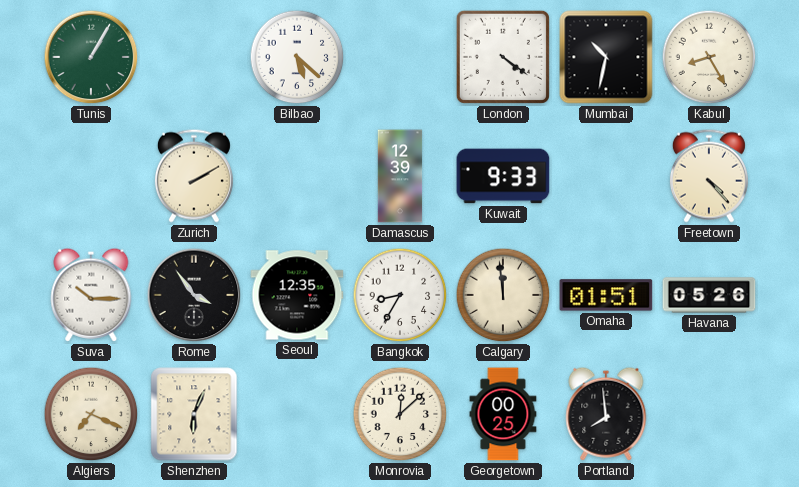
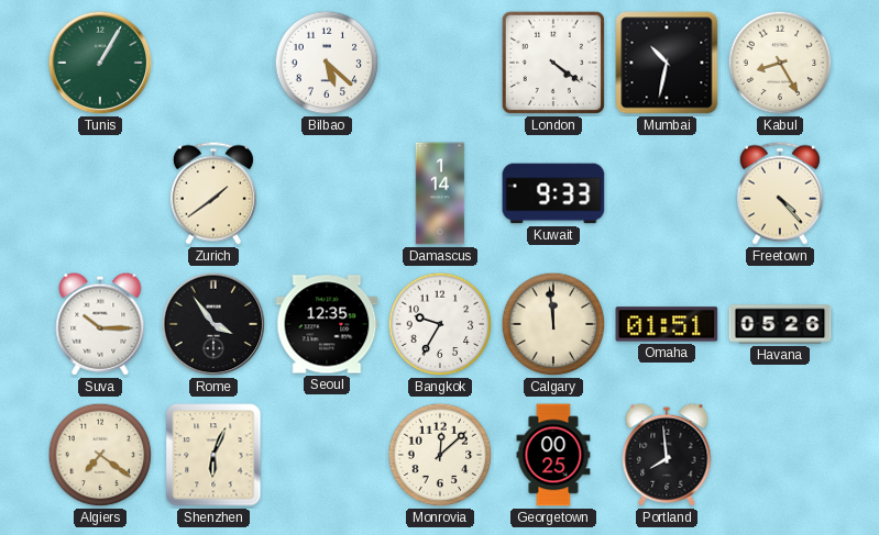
Zurich: 2:10 -> 1:39 (213, 193)
Damascus: 12:39 -> 1:14 (440, 193)
Bangkok: 8:35 -> 9:35 (440, 324)
Algiers: 7:19 -> 7:21 (100, 455)
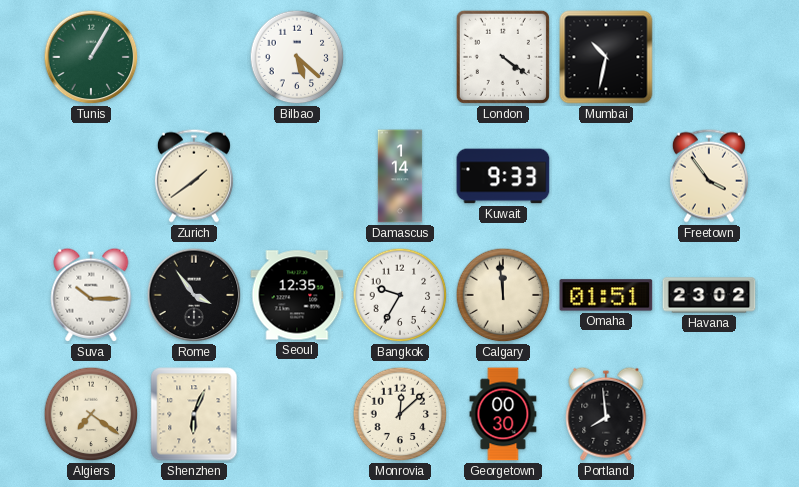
Kabul: 8:25 -> none (780, 63)
Freetown: 4:23 -> 3:54 (709, 176)
Havana: 05:26 -> 23:02 (709, 295)
Georgetown: 00:25 -> 00:30 (503, 414)
